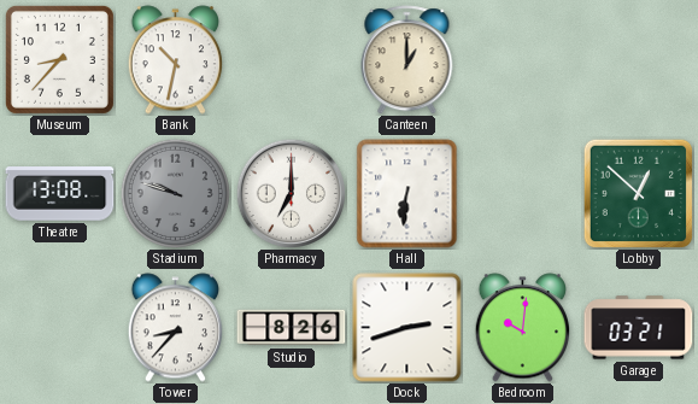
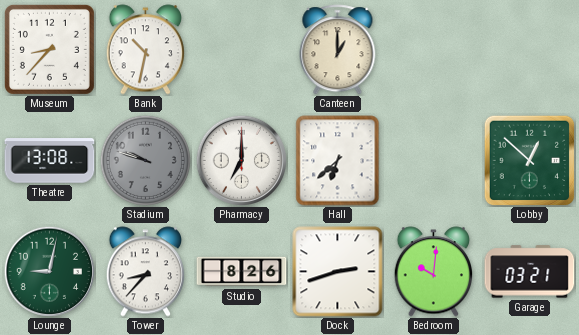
Hall: 6:31 -> 6:38 (338, 161)
Lounge: none -> 9:02 (49, 271)
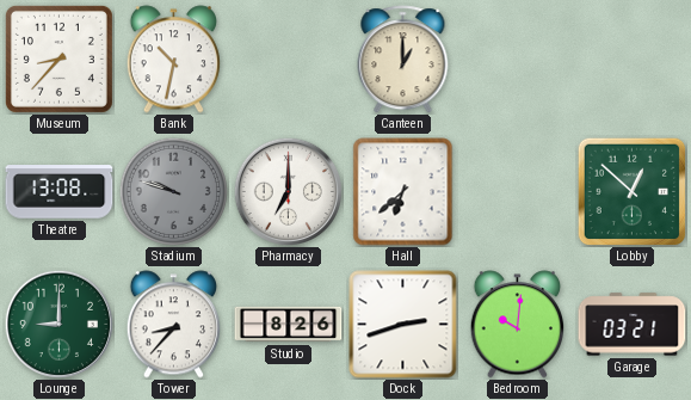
Lounge: 9:02 -> 9:00 (58, 324)
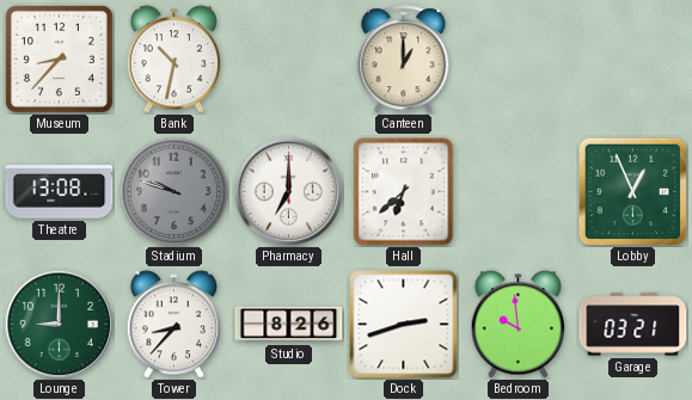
Lobby: 12:52 -> 12:56 (632, 191)
Bedroom: 10:01 -> 9:59 (518, 325)
